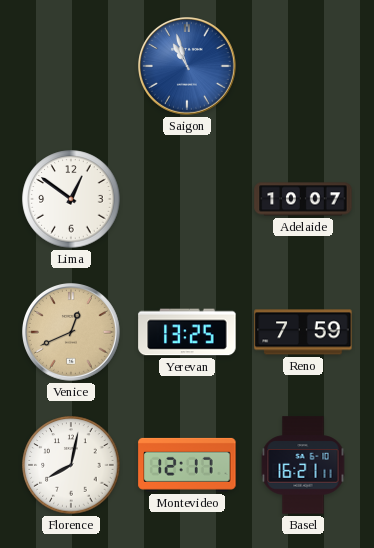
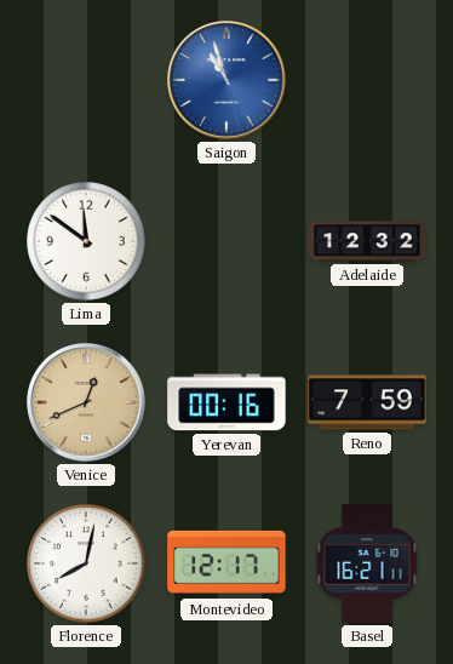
Lima: 12:51 -> 11:51 (86, 241)
Adelaide: 10:07 -> 12:32 (367, 241)
Yerevan: 13:25 -> 00:16 (226, 402)
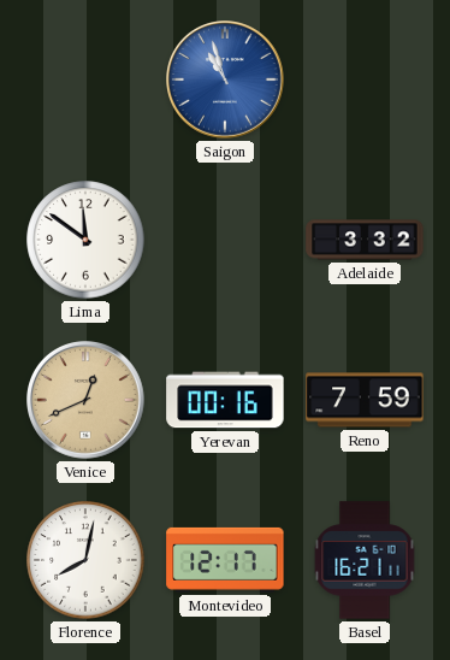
Adelaide: 12:32 -> 3:32 (365, 240)
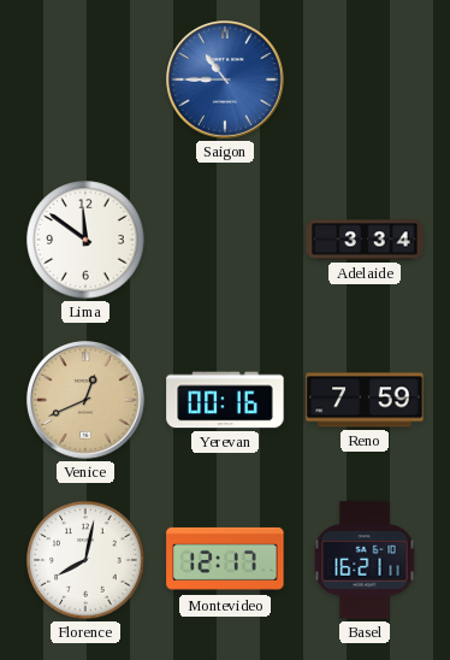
Saigon: 10:57 -> 10:45 (226, 81)
Adelaide: 3:32 -> 3:34 (365, 240)
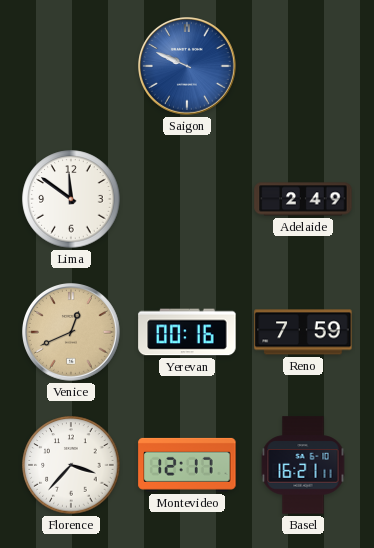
Saigon: 10:45 -> 9:49 (188, 67)
Adelaide: 3:34 -> 2:49 (303, 199)
Florence: 8:02 -> 3:37 (71, 465)
